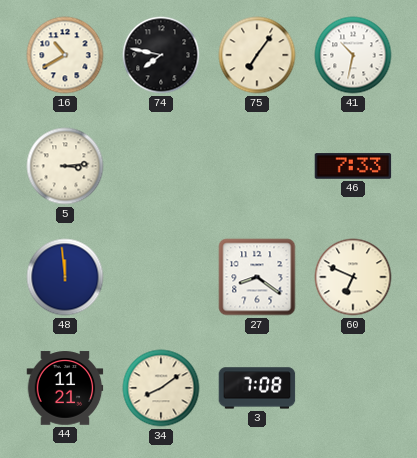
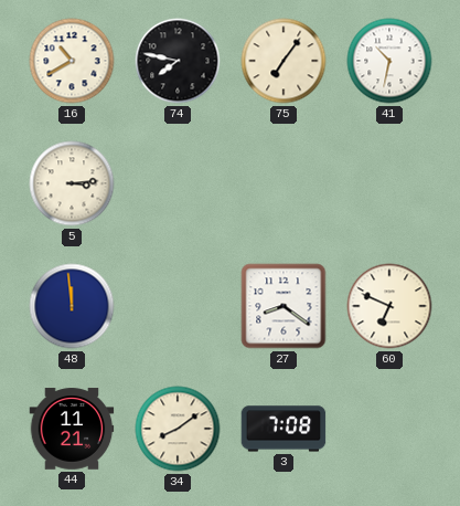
46: 7:33 -> none (353, 166)
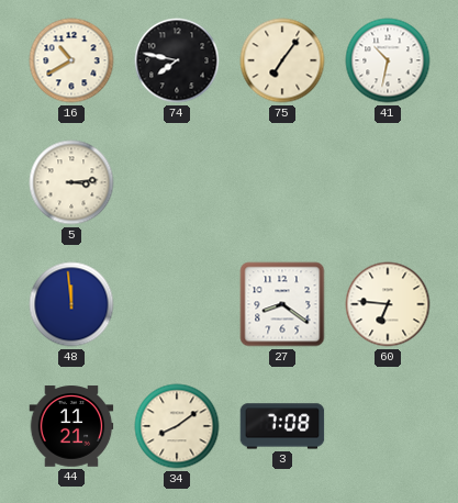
60: 6:49 -> 6:46 (388, 304)
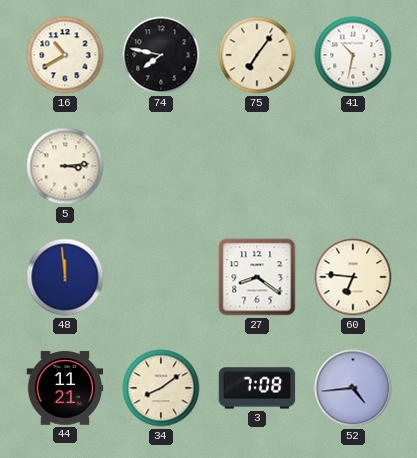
52: none -> 4:44 (353, 388)
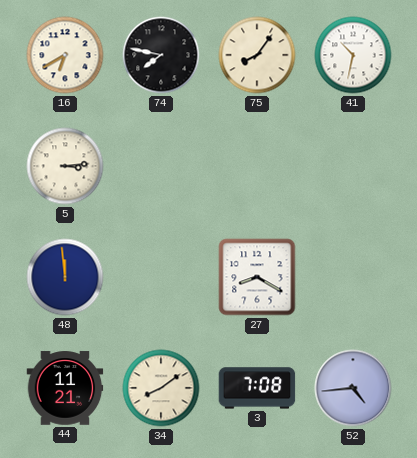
16: 10:40 -> 6:40 (65, 55)
75: 7:06 -> 8:06 (257, 55)
27: 8:21 -> 8:20 (257, 277)
60: 6:46 -> none (353, 277)
